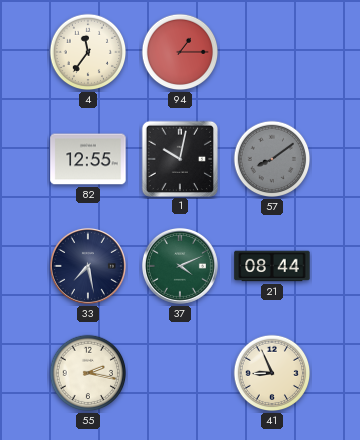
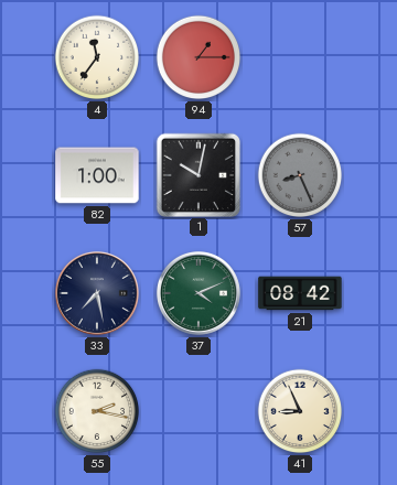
82: 12:55 -> 1:00 (97, 175)
57: 8:09 -> 8:26 (300, 175)
21: 08:44 -> 08:42 (300, 293)
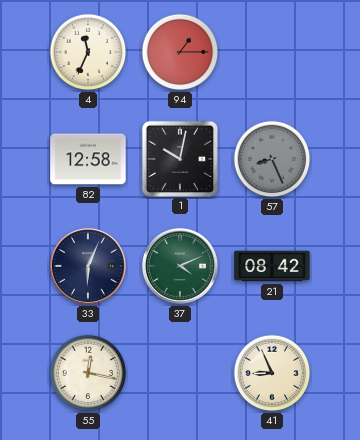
4: 11:36 -> 11:34 (88, 52)
82: 1:00 -> 12:58 (88, 159)
33: 7:28 -> 6:04 (88, 266)
55: 2:17 -> 12:17 (88, 373)
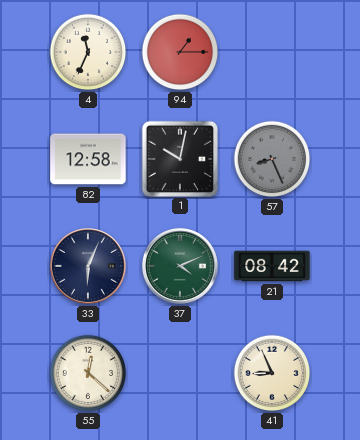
55: 12:17 -> 12:22 (88, 373)
